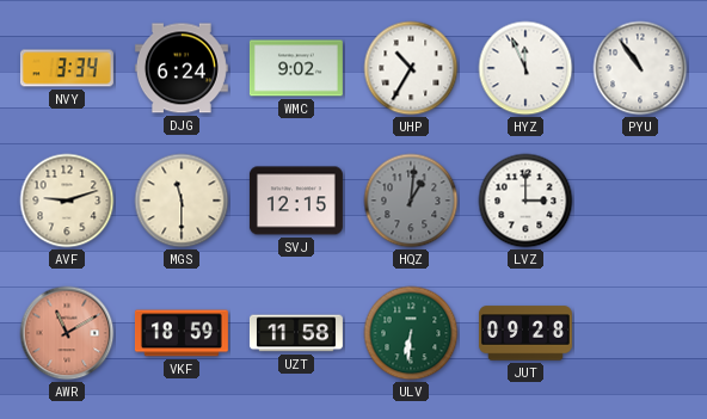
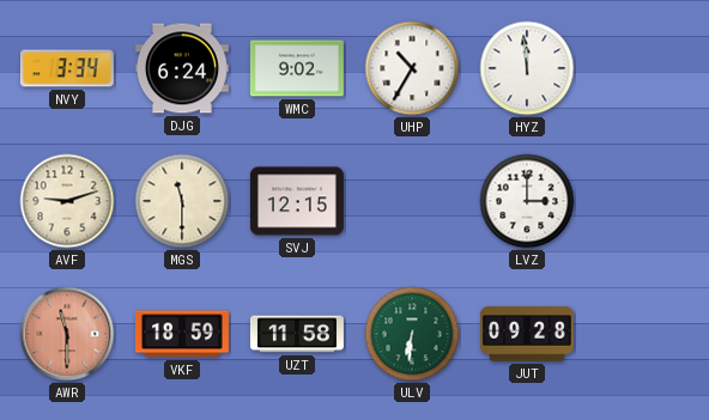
HYZ: 11:56 -> 11:59 (527, 68)
PYU: 10:54 -> none (640, 68)
HQZ: 1:01 -> none (411, 201)
AWR: 11:10 -> 11:30 (67, 334)
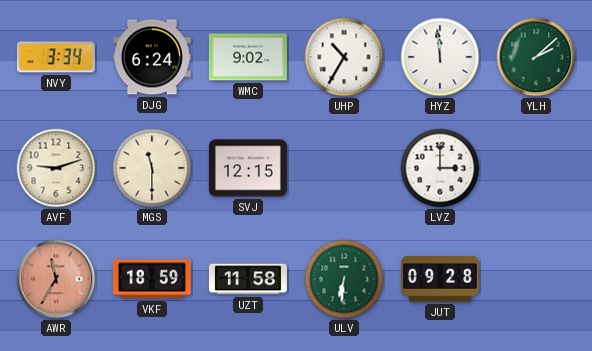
YLH: none -> 2:08 (536, 57)
AWR: 11:30 -> 11:35 (56, 279)
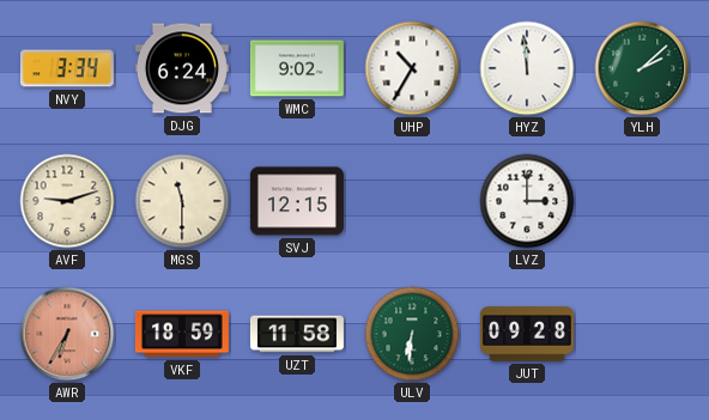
AWR: 11:35 -> 6:35 (67, 334)
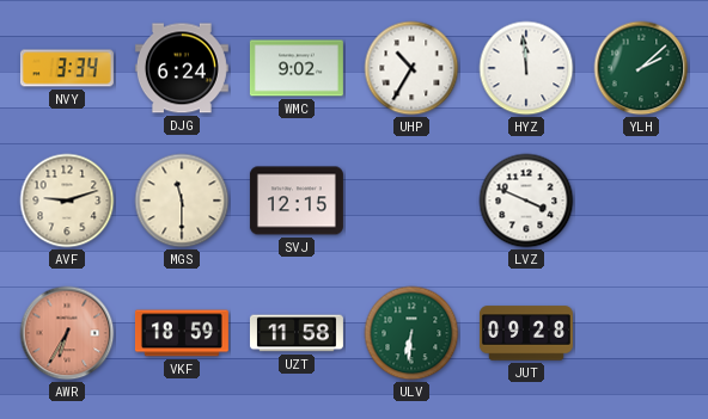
LVZ: 3:00 -> 3:49 (526, 201)
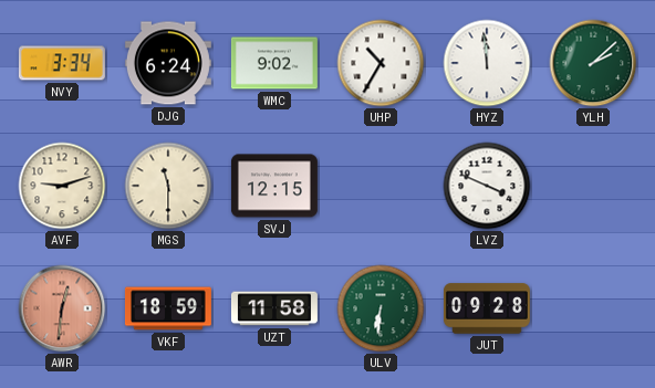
AWR: 6:35 -> 12:31 (62, 308)
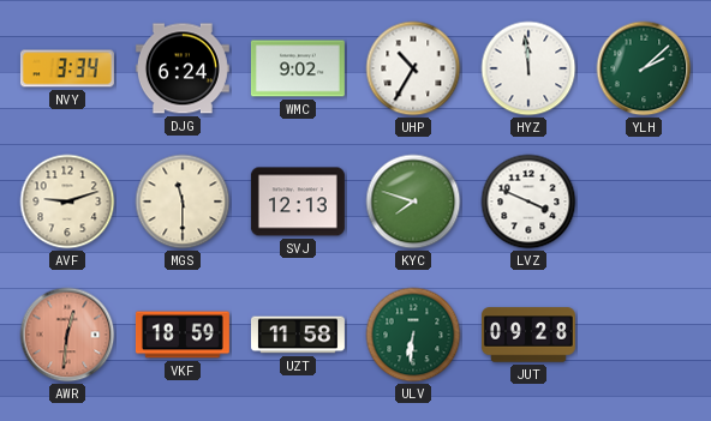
SVJ: 12:15 -> 12:13 (298, 202)
KYC: none -> 7:48 (413, 202)
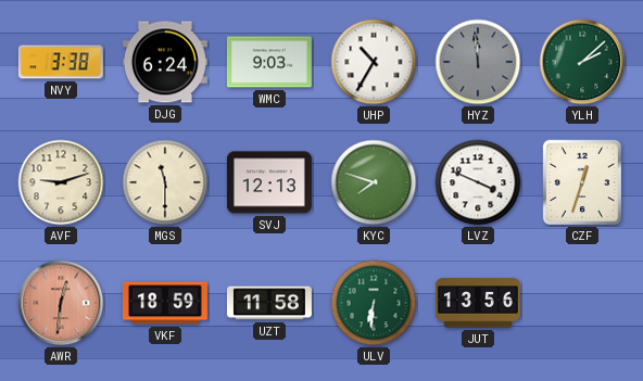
NVY: 3:34 -> 3:38 (61, 62)
WMC: 9:02 -> 9:03 (269, 62)
HYZ dial: white -> grey (478, 62)
CZF: none -> 12:33 (582, 182)
JUT: 09:28 -> 13:56 (478, 303)
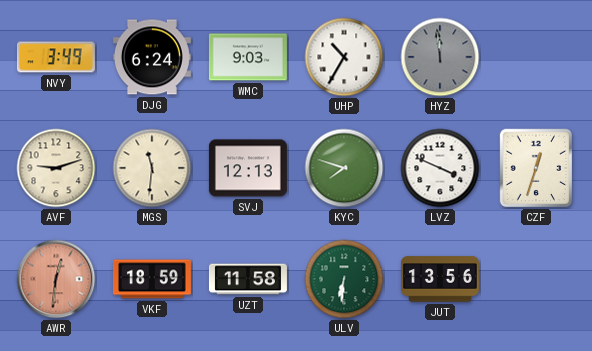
NVY: 3:38 -> 3:49 (56, 57)
YLH: 2:08 -> none (582, 62)
MGS: 11:30 -> 11:31 (152, 168)
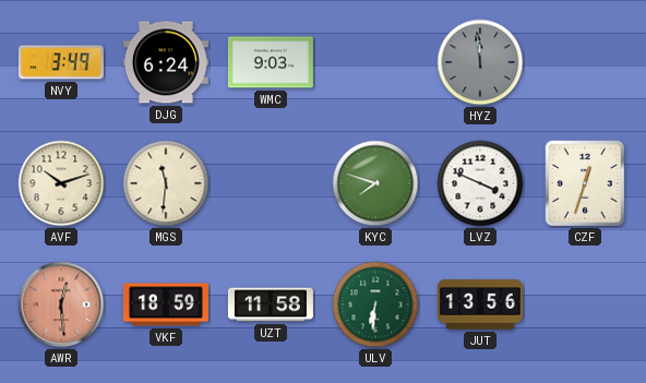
UHP: 10:35 -> none (344, 57)
AVF: 9:12 -> 10:12 (61, 183)
SVJ: 12:13 -> none (248, 168)
AWR: 12:31 -> 12:29 (61, 304)
